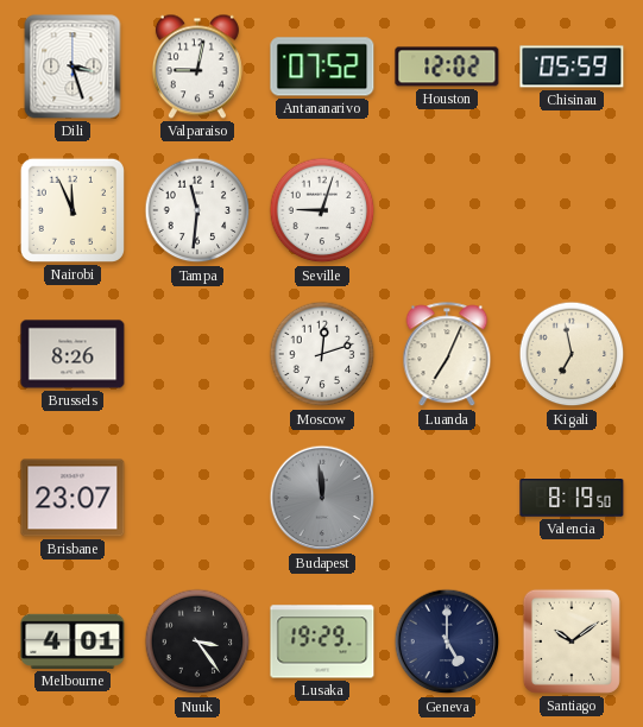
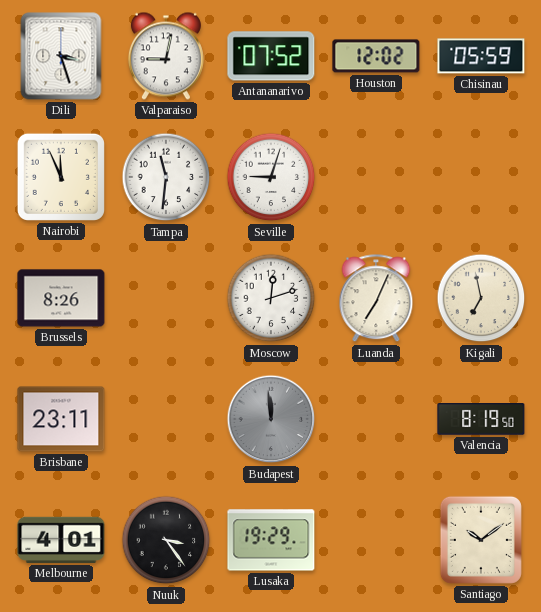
Brisbane: 23:07 -> 23:11 (61, 419)
Geneva: 5:00 -> none (447, 641)
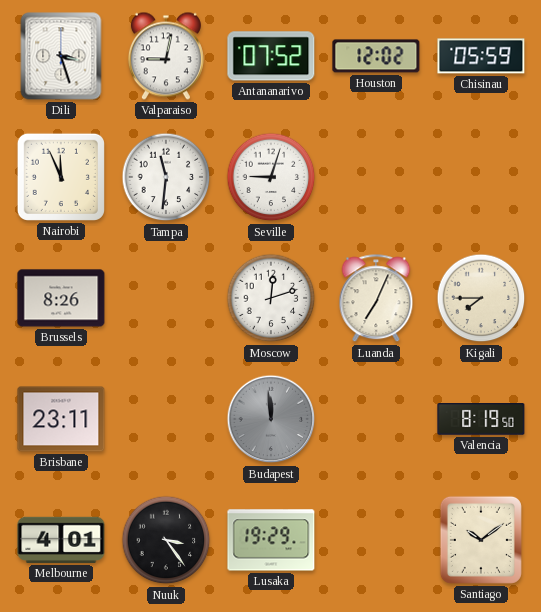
Kigali: 6:58 -> 7:45 (481, 298)
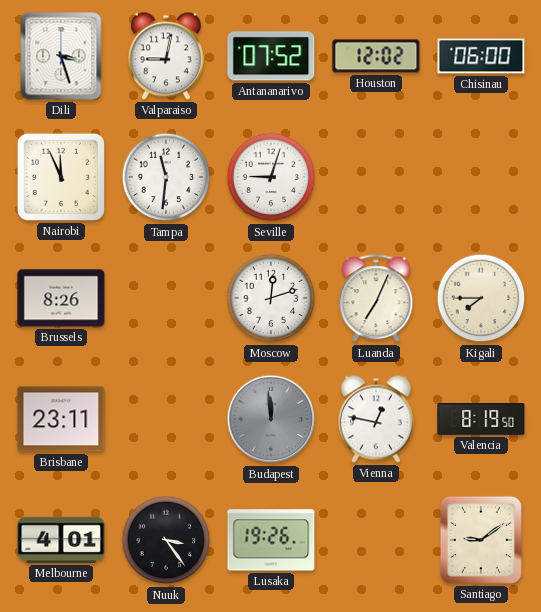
Chisinau: 05:59 -> 06:00 (481, 56)
Vienna: none -> 12:47 (376, 419)
Lusaka: 19:29 -> 19:26 (271, 540)
Santiago: 10:09 -> 9:09 (481, 540)
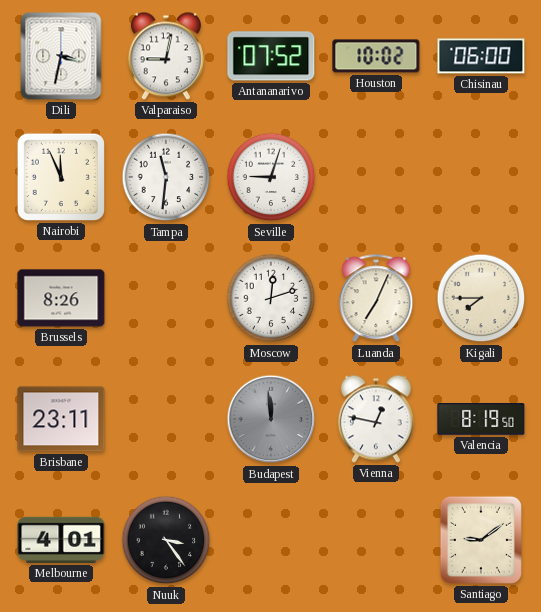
Dili: 3:27 -> 3:32 (61, 56)
Houston: 12:02 -> 10:02 (376, 56)
Lusaka: 19:26 -> none (271, 540)
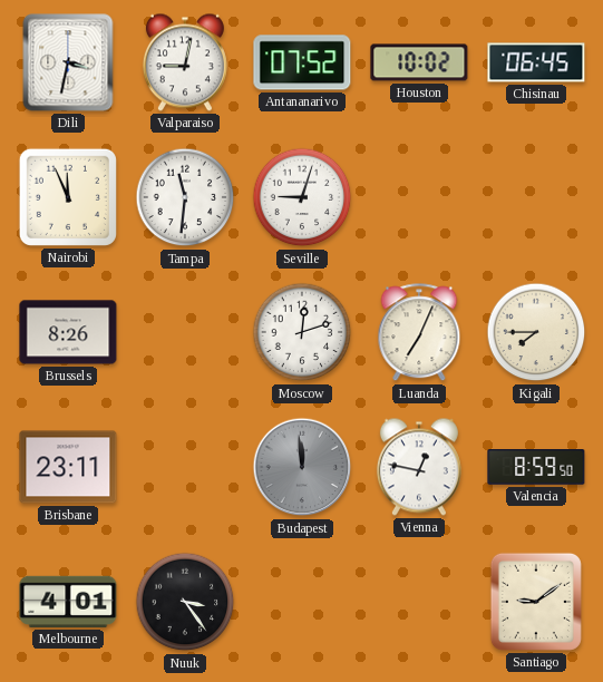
Chisinau: 06:00 -> 06:45 (536, 62)
Valencia: 8:19 -> 8:59 (536, 468)
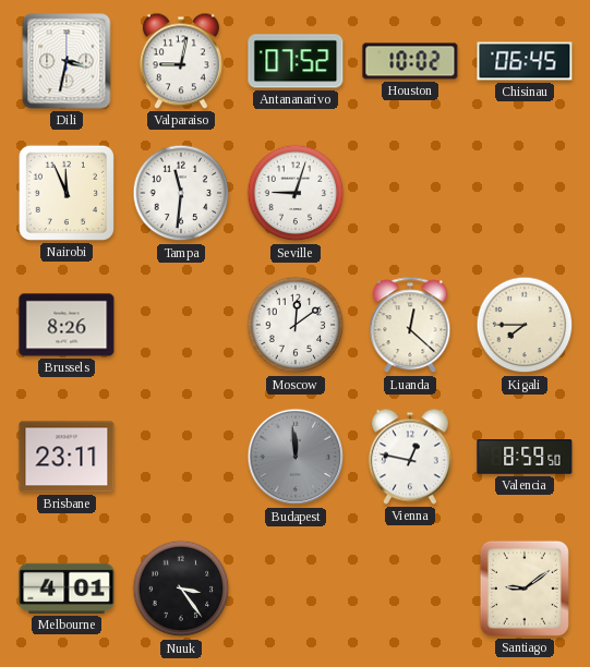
Moscow: 12:12 -> 12:09 (296, 325)
Luanda: 7:04 -> 12:22 (410, 326)
